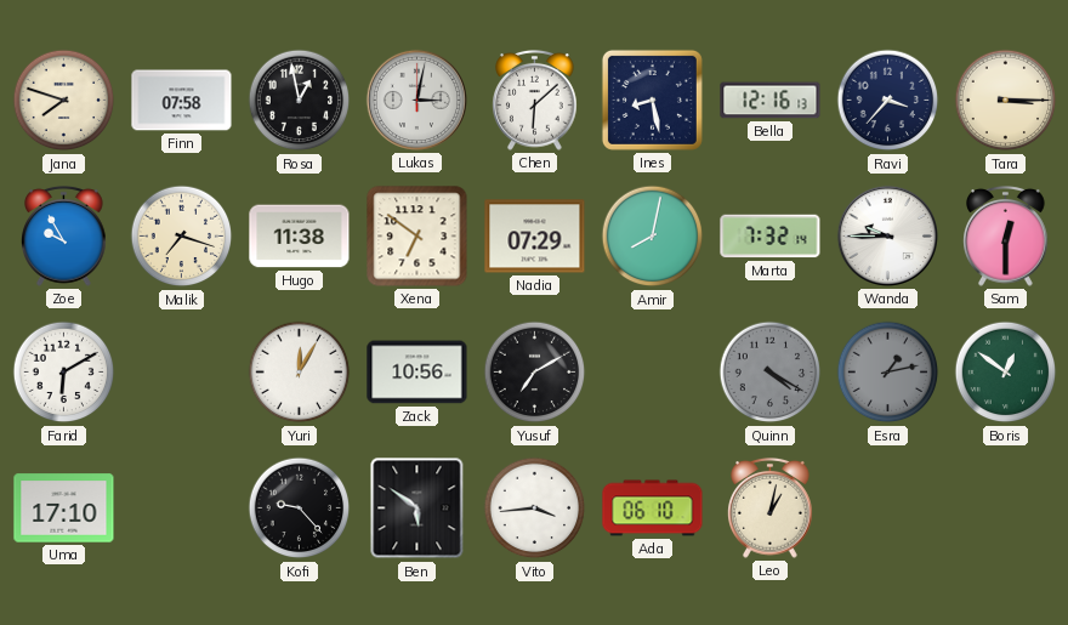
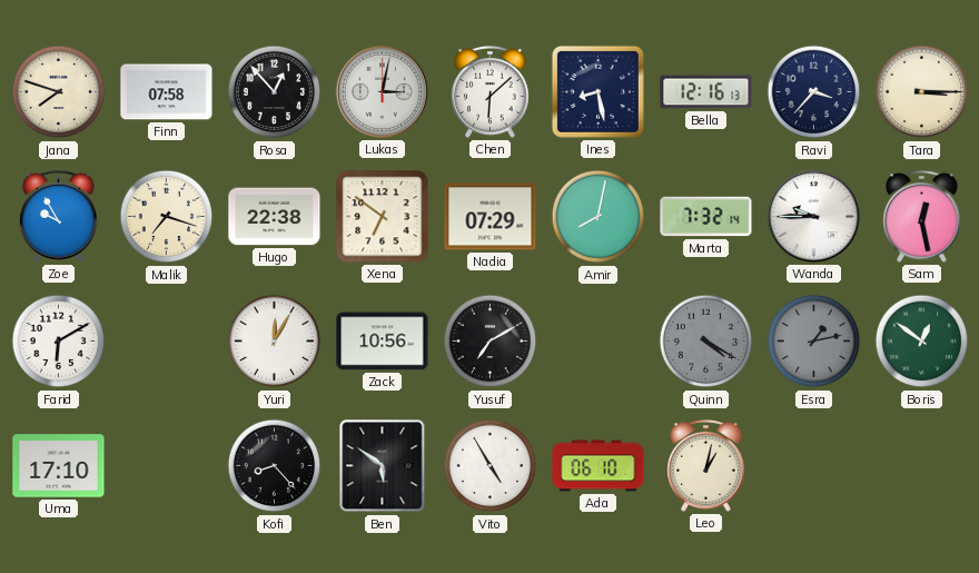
Rosa: 12:58 -> 12:53 (275, 92)
Hugo: 11:38 -> 22:38 (275, 217)
Sam: 12:30 -> 12:28 (922, 217)
Kofi: 9:23 -> 8:23 (275, 466)
Vito: 3:44 -> 4:55 (491, 466)
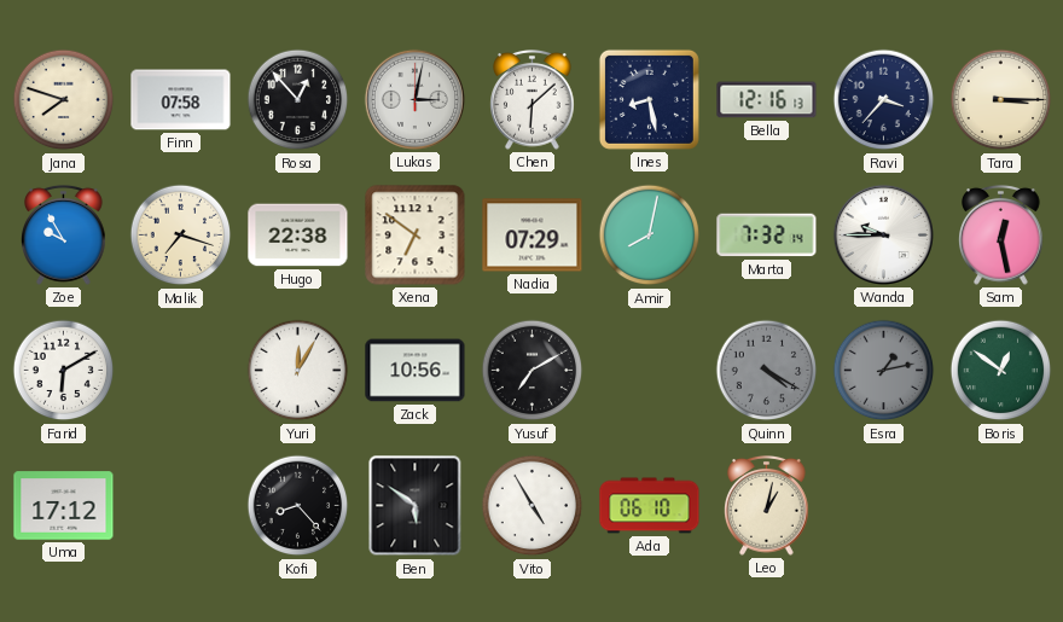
Uma: 17:10 -> 17:12 (64, 506)
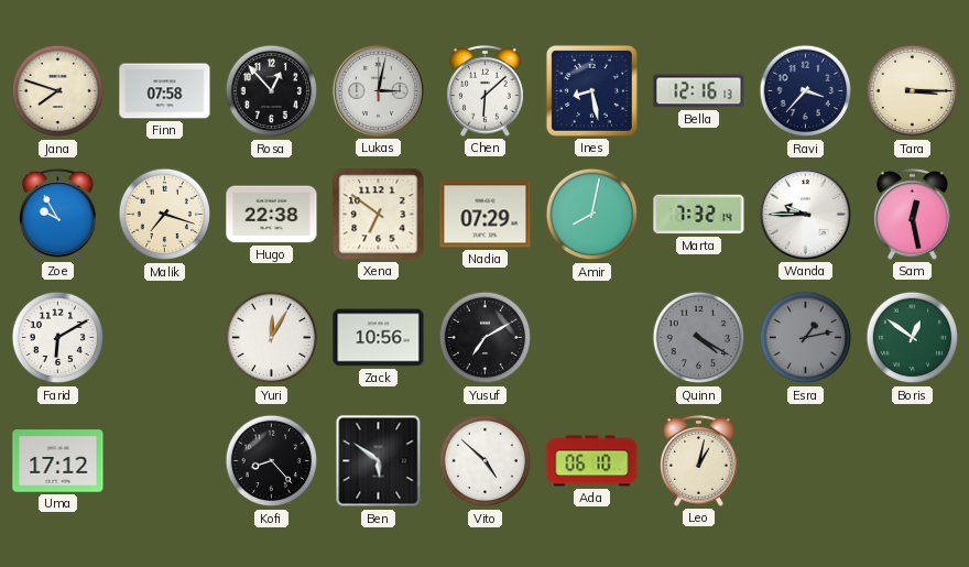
Vito: 4:55 -> 4:52 (486, 461)
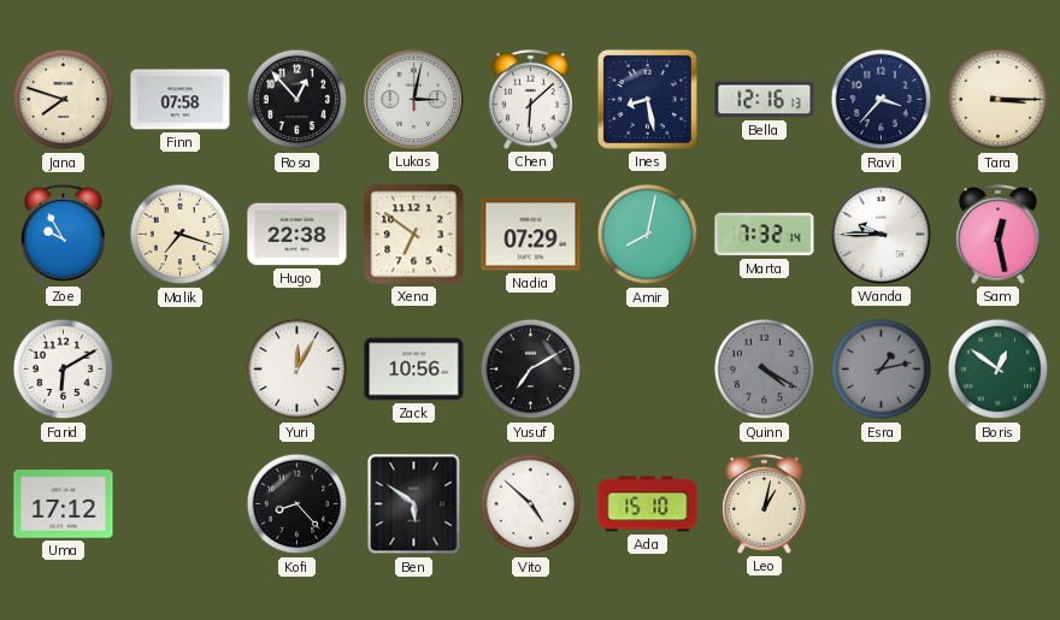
Ada: 06:10 -> 15:10 (648, 504)
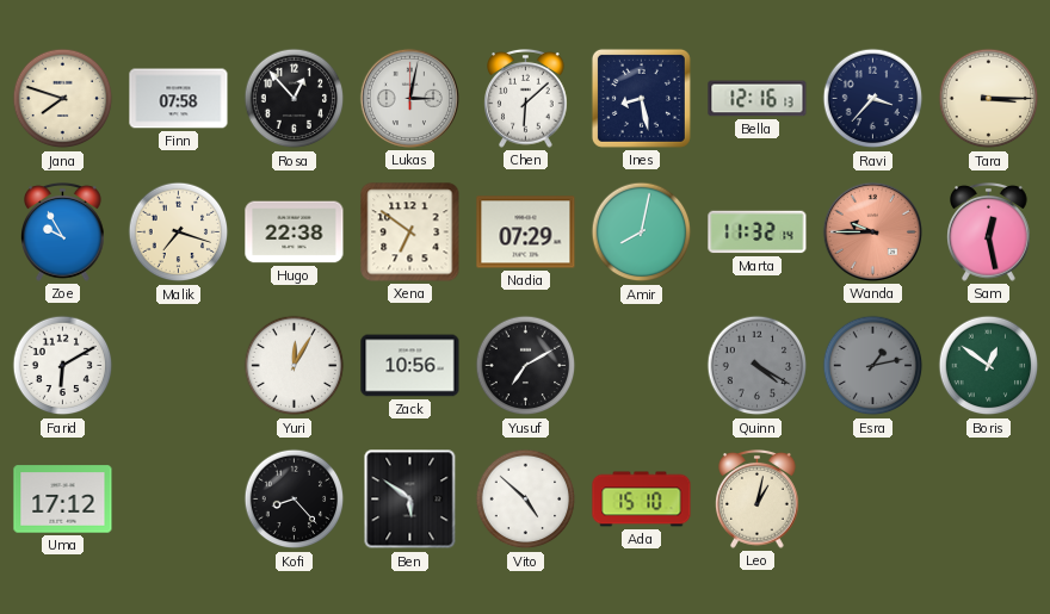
Marta: 7:32 -> 11:32 (758, 232)
Wanda dial: white -> salmon (872, 231)
